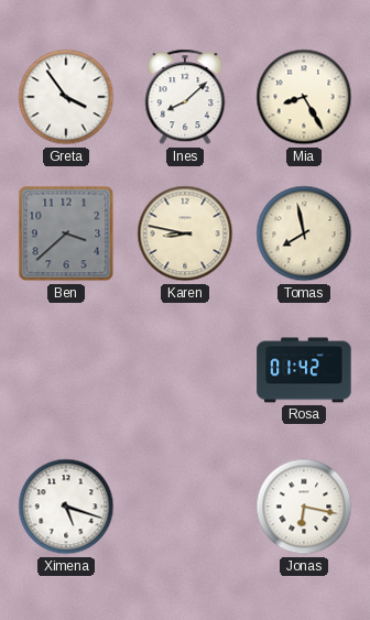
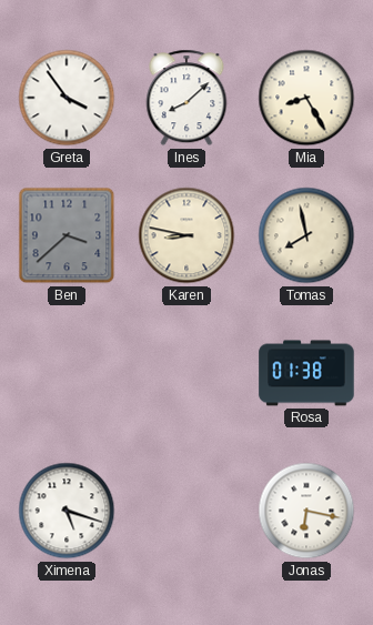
Rosa: 01:42 -> 01:38 (306, 373)
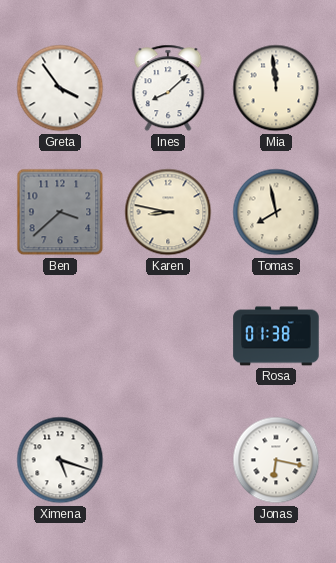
Mia: 8:25 -> 11:59 (276, 88)
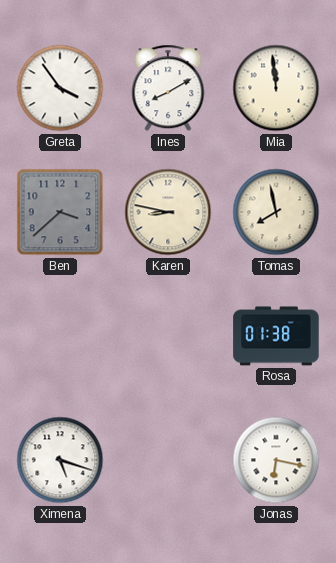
Ines: 8:08 -> 8:10 (168, 88)
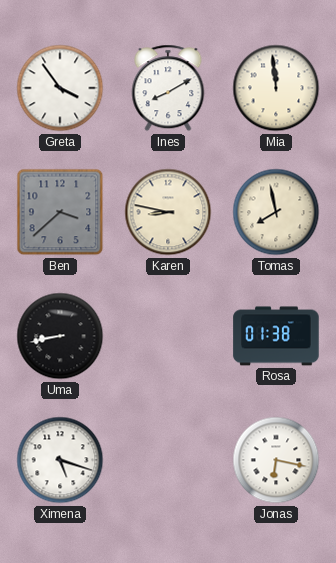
Uma: none -> 8:43 (60, 336)
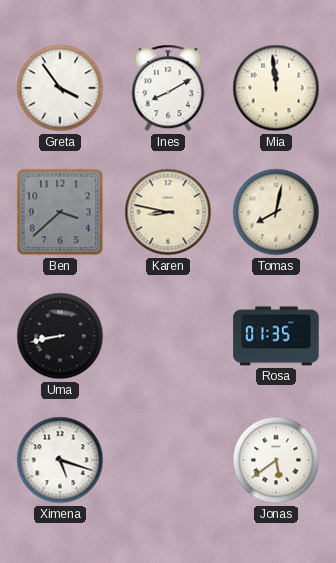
Tomas: 7:58 -> 8:02 (276, 212)
Rosa: 01:38 -> 01:35 (276, 336)
Jonas: 6:17 -> 5:39 (276, 460)
